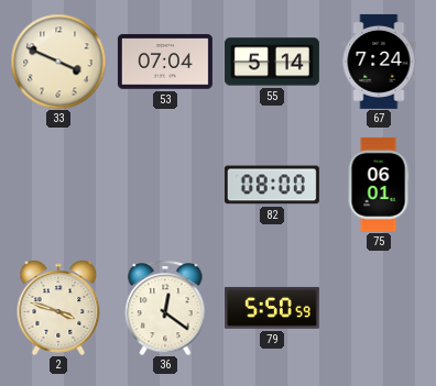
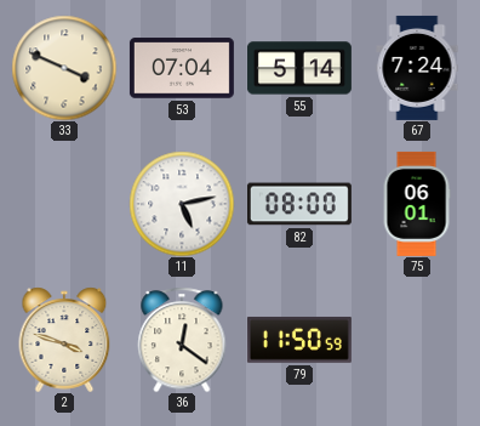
11: none -> 5:13 (182, 204)
79: 5:50 -> 11:50 (299, 340)
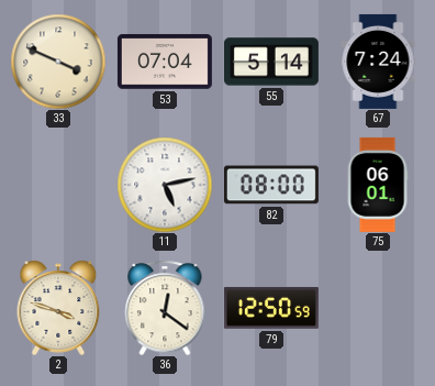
79: 11:50 -> 12:50 (271, 308)
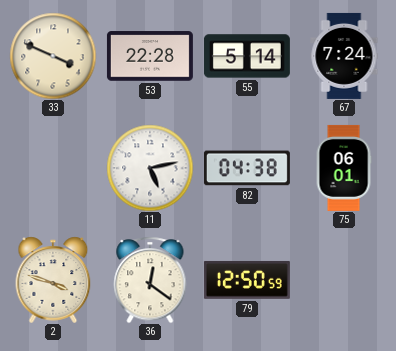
53: 07:04 -> 22:28 (150, 56)
82: 08:00 -> 04:38 (247, 168)
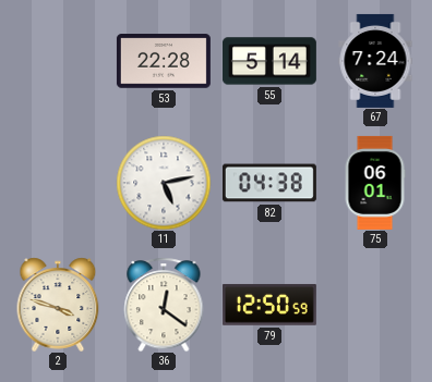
33: 3:49 -> none (53, 56)
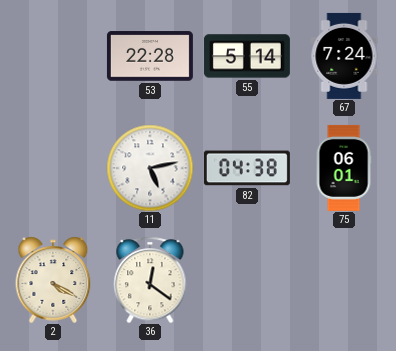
2: 3:48 -> 4:20 (53, 280)
79: 12:50 -> none (269, 305)
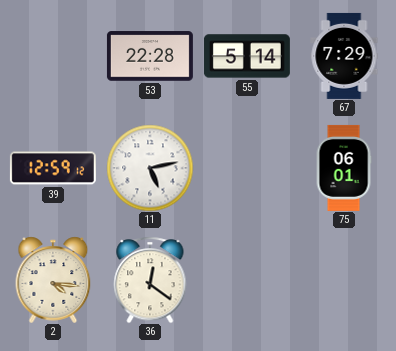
67: 7:24 -> 7:29 (344, 56)
39: none -> 12:59 (53, 168)
82: 04:38 -> none (247, 168)
2: 4:20 -> 4:16 (53, 280)
